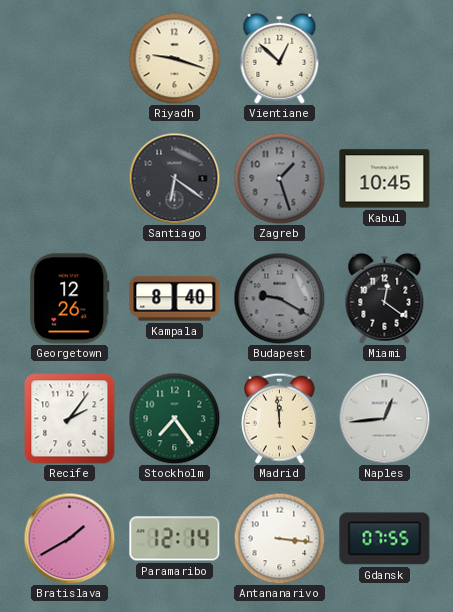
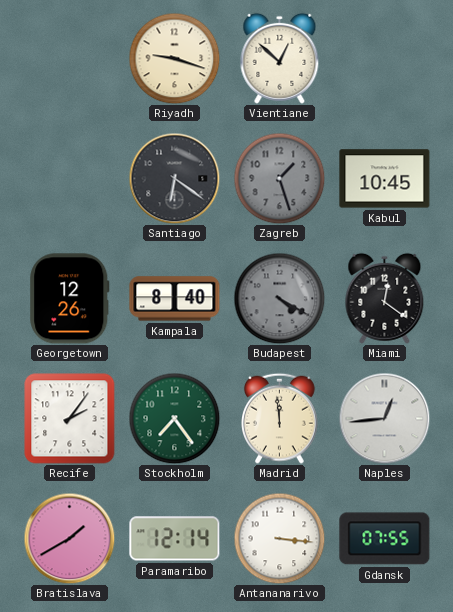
Budapest: 9:20 -> 4:20 (279, 298)
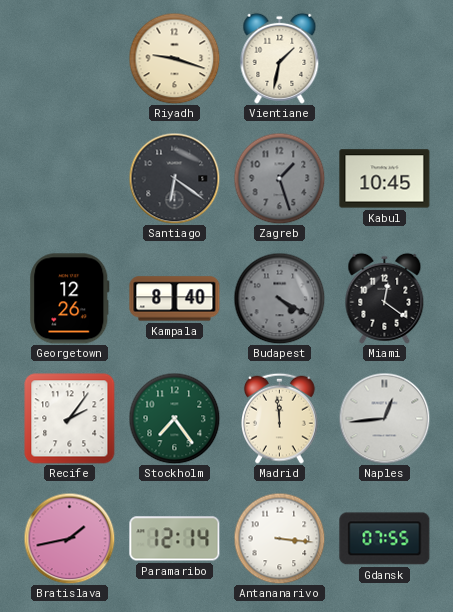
Vientiane: 12:52 -> 1:32 (280, 58)
Bratislava: 1:40 -> 1:43 (69, 538)
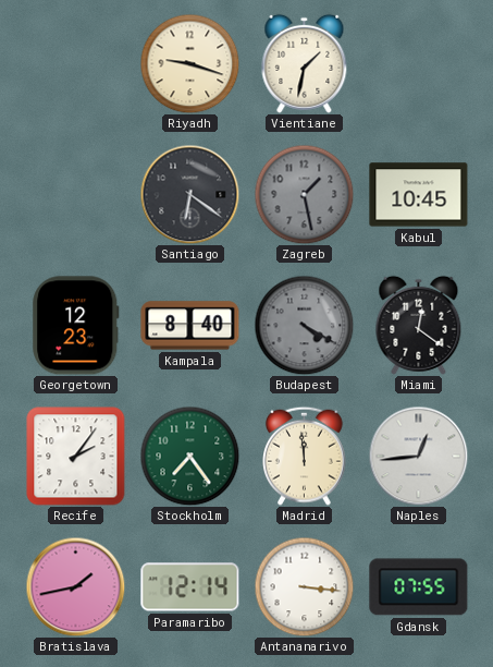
Zagreb: 1:27 -> 1:28 (304, 194)
Georgetown: 12:26 -> 12:23 (76, 326)
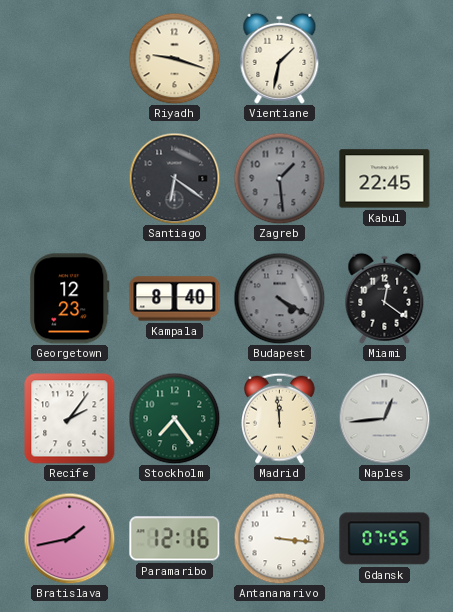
Zagreb: 1:28 -> 1:29 (279, 178)
Kabul: 10:45 -> 22:45 (385, 179)
Paramaribo: 12:14 -> 12:16 (175, 539)
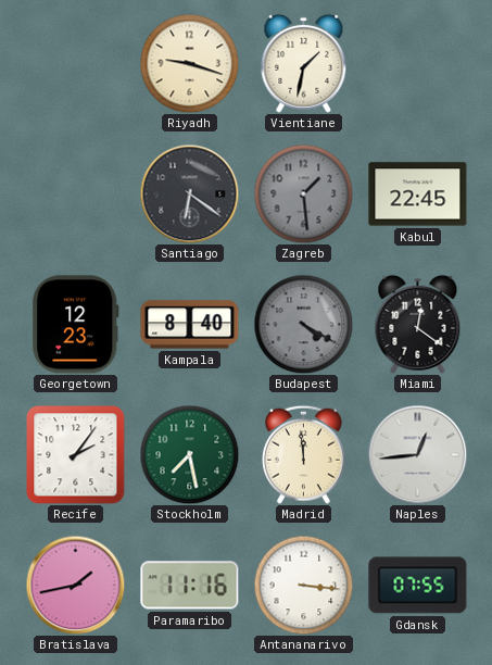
Stockholm: 7:24 -> 7:28 (189, 454)
Paramaribo: 12:16 -> 11:16 (190, 586)
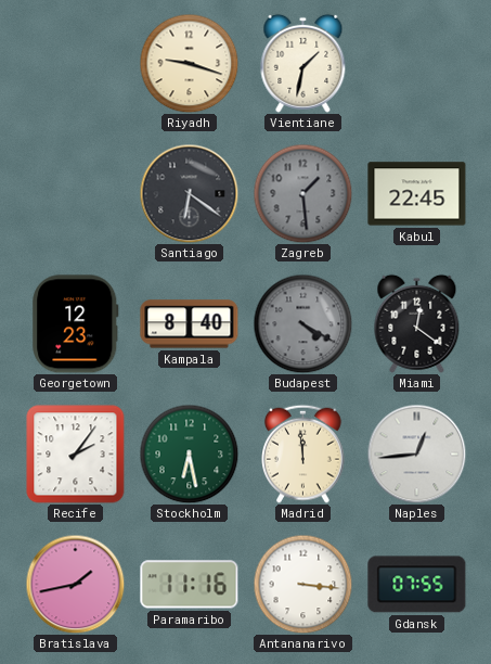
Stockholm: 7:28 -> 6:28 (189, 454)
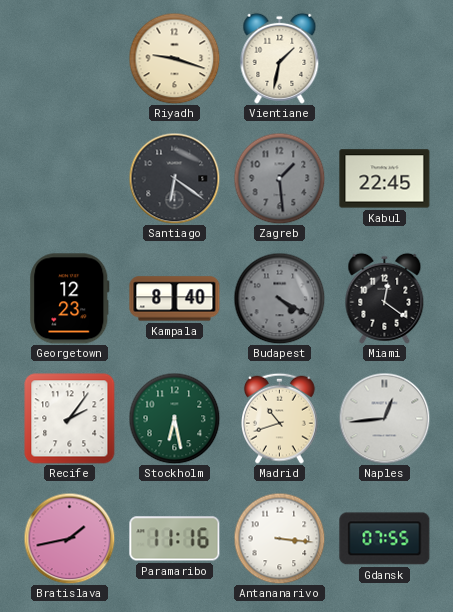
Madrid: 11:59 -> 10:42 (280, 418)
